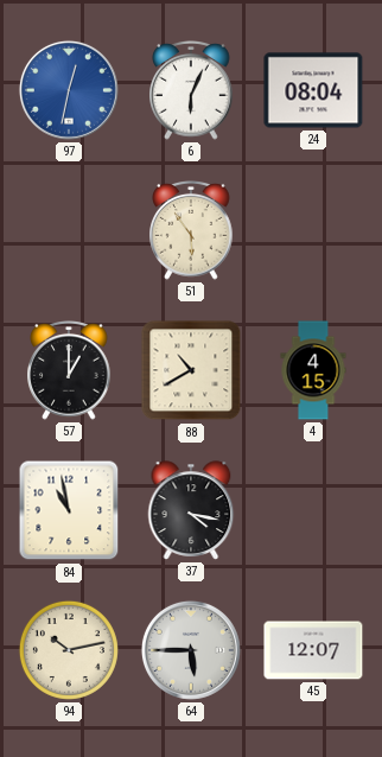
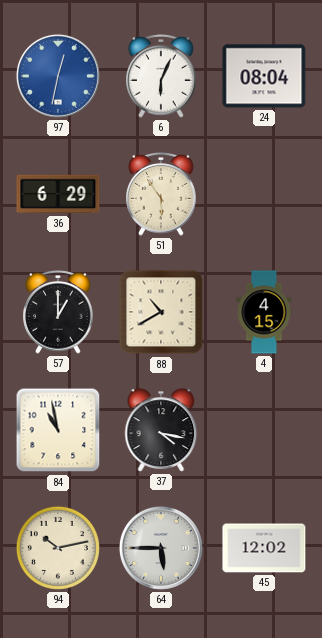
36: none -> 6:29 (58, 194)
45: 12:07 -> 12:02 (264, 548)
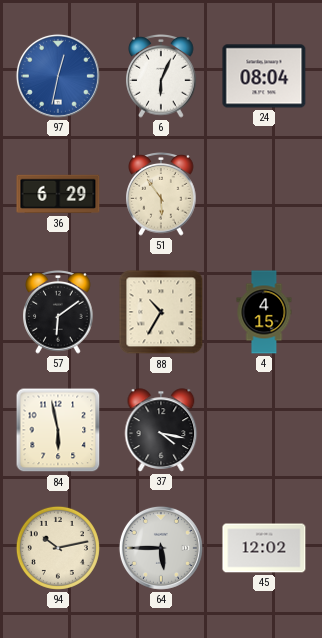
57: 1:00 -> 6:09 (58, 313)
88: 10:40 -> 10:35 (161, 312)
84: 10:58 -> 5:58 (58, 430)
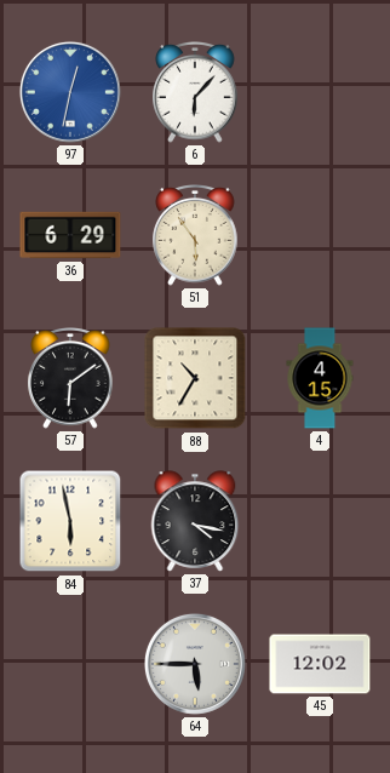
6: 6:04 -> 6:07 (195, 93)
24: 08:04 -> none (264, 76)
94: 10:13 -> none (58, 548)
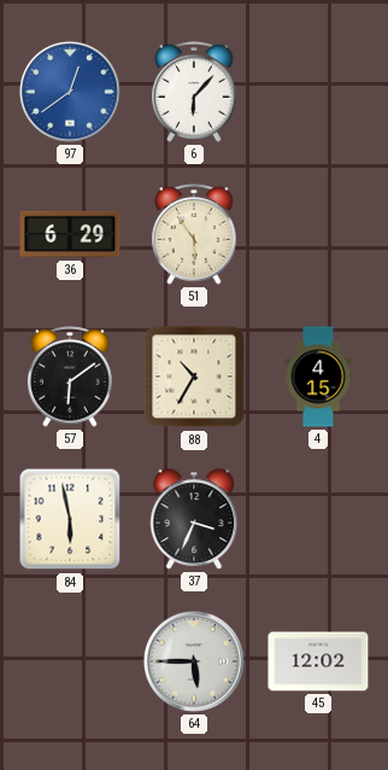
97: 12:32 -> 12:39 (70, 92)
37: 4:17 -> 3:34 (194, 519)
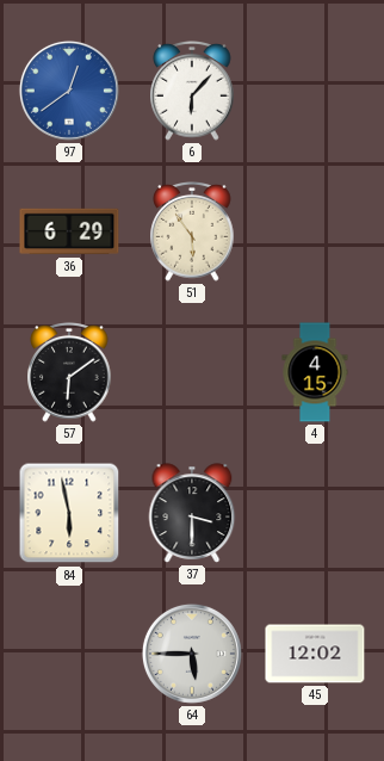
88: 10:35 -> none (194, 377)
37: 3:34 -> 3:30 (192, 513)
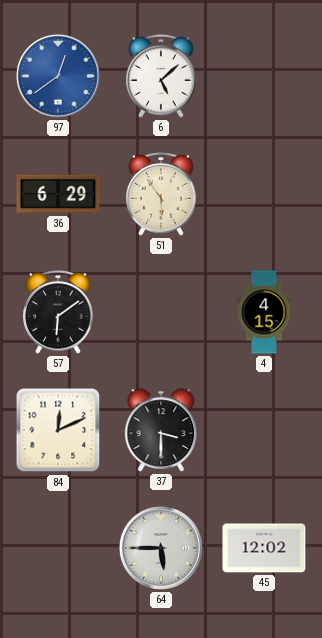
6: 6:07 -> 5:08 (161, 77)
84: 5:58 -> 12:11 (58, 430)
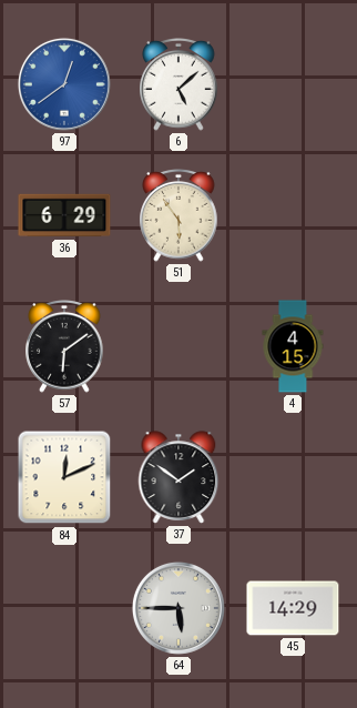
37: 3:30 -> 1:51 (178, 477)
45: 12:02 -> 14:29 (293, 608)
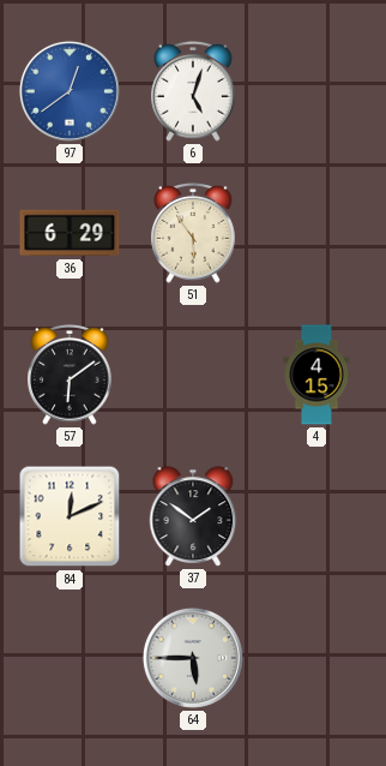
6: 5:08 -> 5:03 (193, 92)
45: 14:29 -> none (293, 608)
